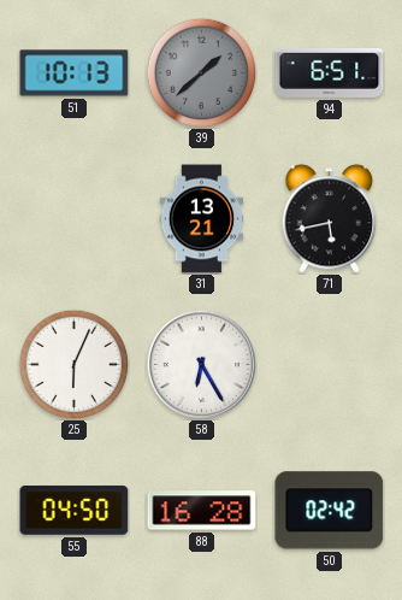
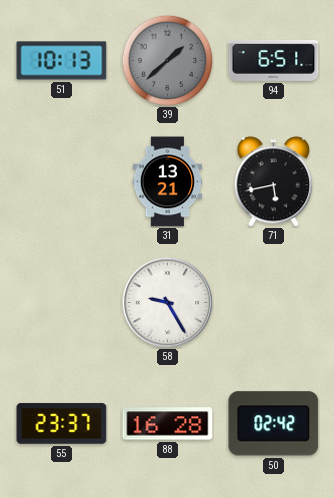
25: 6:04 -> none (73, 364)
58: 6:25 -> 9:25 (167, 302)
55: 04:50 -> 23:37 (62, 424)
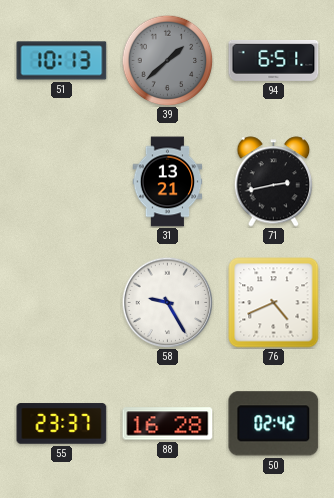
71: 5:43 -> 2:43 (274, 182)
76: none -> 4:41 (274, 303)
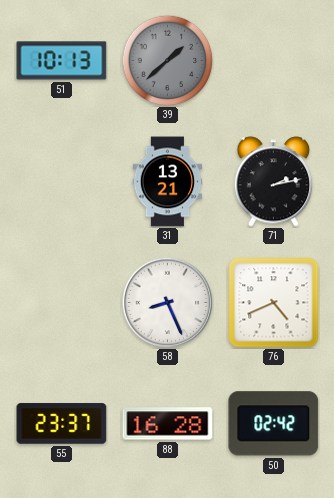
94: 6:51 -> none (274, 60)
71: 2:43 -> 2:13 (274, 182)
58: 9:25 -> 8:26 (167, 302)
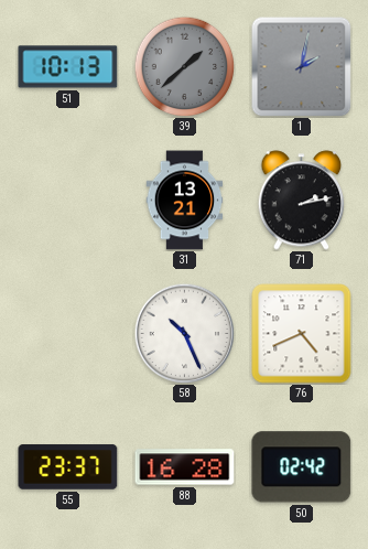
1: none -> 2:02 (301, 66)
58: 8:26 -> 10:26 (184, 333)
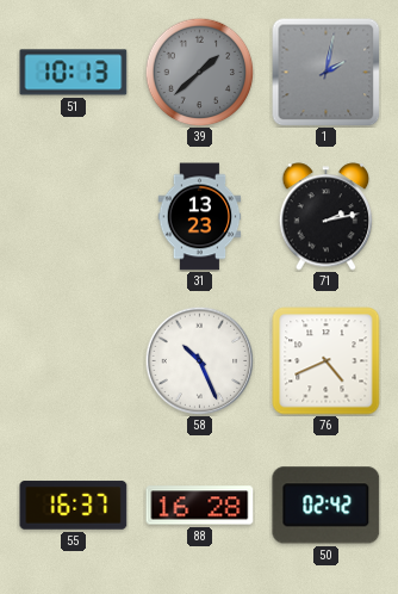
31: 13:21 -> 13:23 (200, 217)
55: 23:37 -> 16:37 (74, 506)
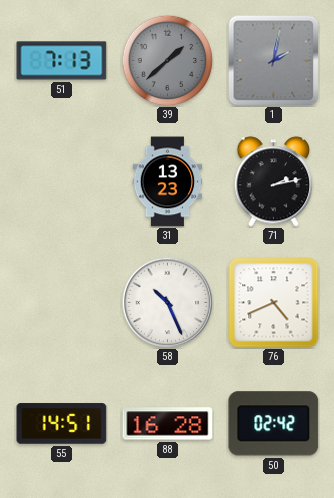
51: 10:13 -> 7:13 (62, 61)
55: 16:37 -> 14:51 (62, 424)
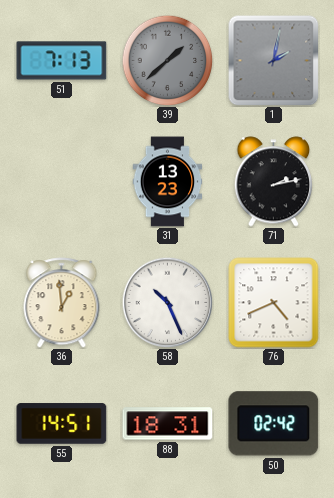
36: none -> 12:59 (62, 303)
88: 16:28 -> 18:31 (168, 424)
